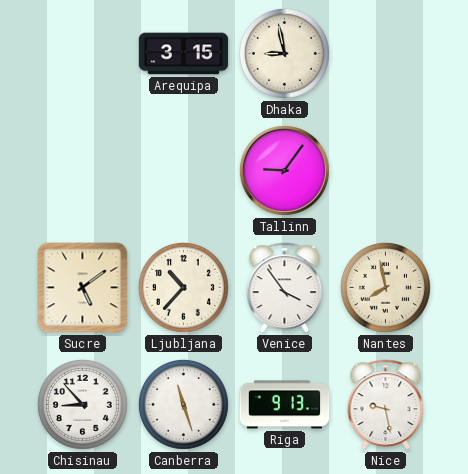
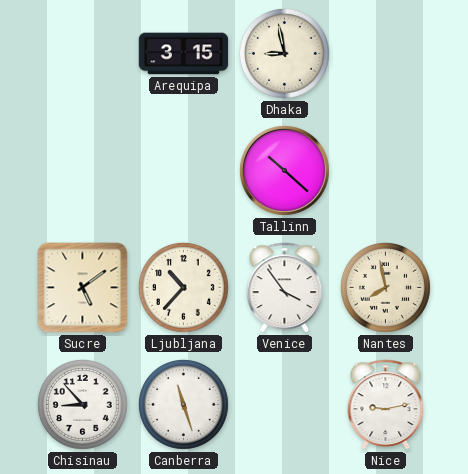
Tallinn: 9:06 -> 10:22 (284, 170)
Riga: 9:13 -> none (285, 405)
Nice: 9:28 -> 9:13 (386, 405)
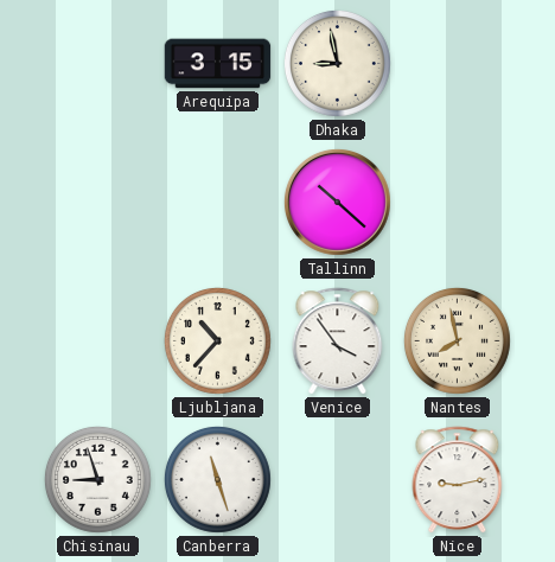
Sucre: 5:09 -> none (83, 288)
Chisinau: 8:53 -> 8:57 (98, 480)
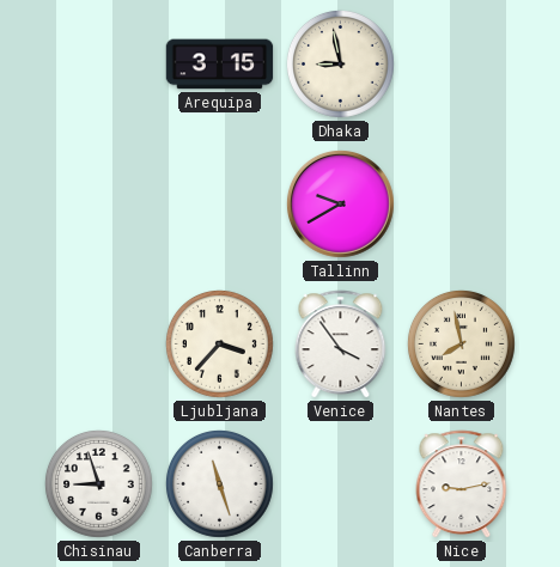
Tallinn: 10:22 -> 9:40 (340, 203)
Ljubljana: 10:37 -> 3:37 (220, 345)
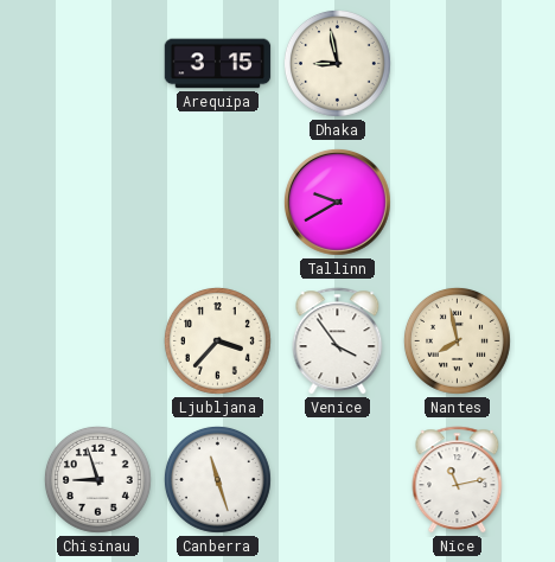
Nice: 9:13 -> 11:13 (458, 480)
